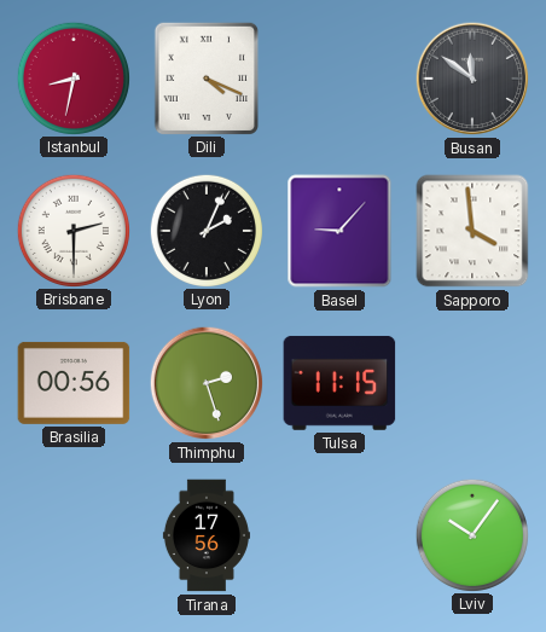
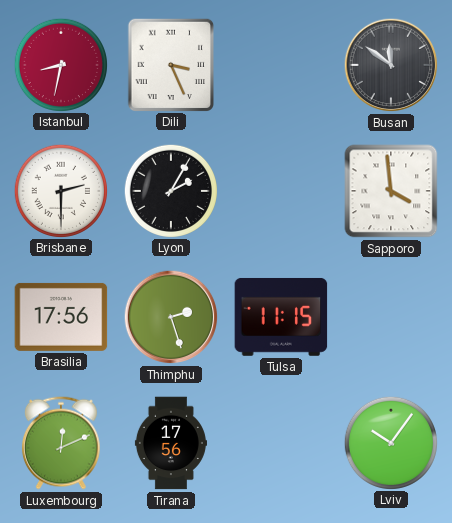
Dili: 4:19 -> 3:26 (170, 64)
Lyon: 2:04 -> 2:05 (170, 190)
Basel: 9:07 -> none (339, 231)
Brasilia: 00:56 -> 17:56 (61, 317)
Luxembourg: none -> 12:11 (61, 443)
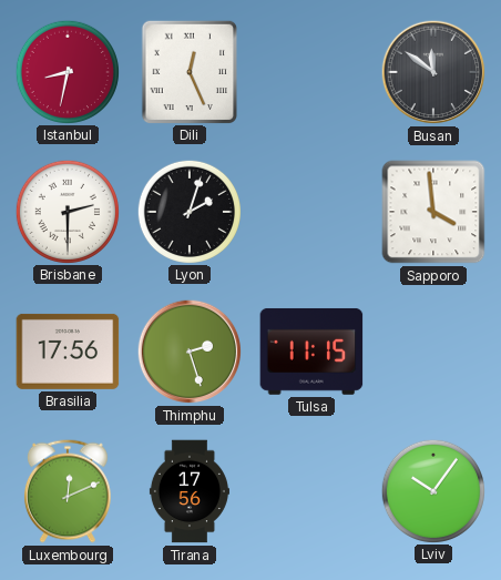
Dili: 3:26 -> 12:26 (188, 71)
Lyon: 2:05 -> 2:03 (188, 211)
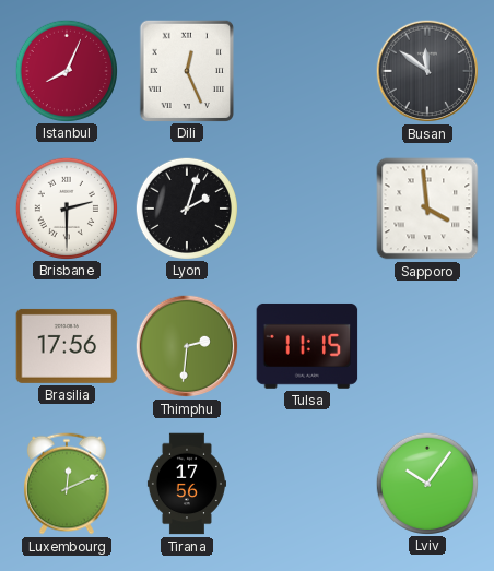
Istanbul: 8:32 -> 8:04 (66, 70)
Thimphu: 2:27 -> 2:31 (187, 346)
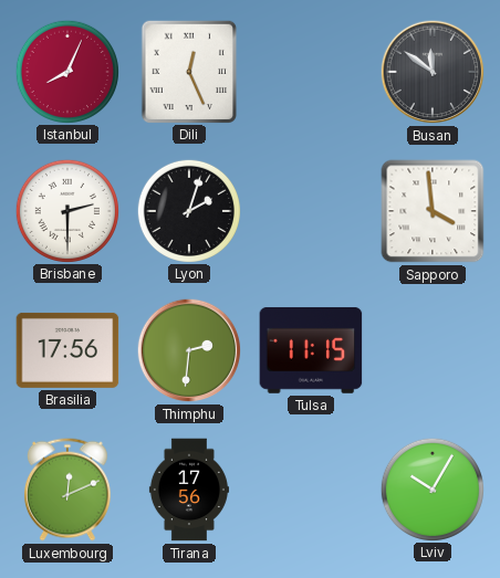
Lviv: 10:06 -> 10:05 (431, 488)
